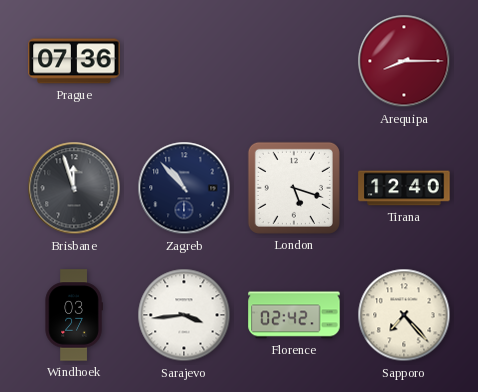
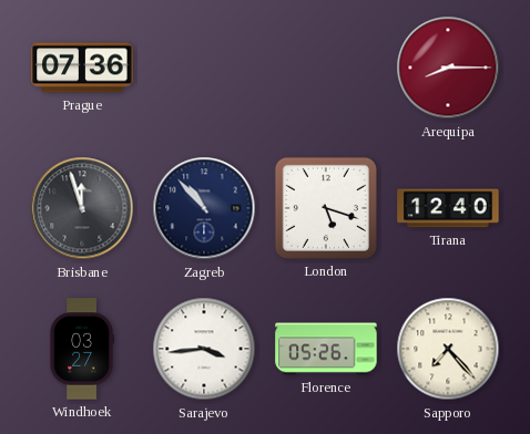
Florence: 02:42 -> 05:26 (326, 349)
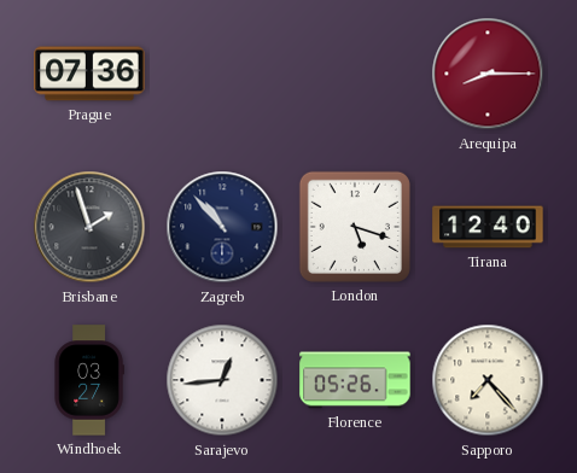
Brisbane: 11:57 -> 1:57 (89, 227)
Sarajevo: 3:44 -> 12:44 (222, 380)
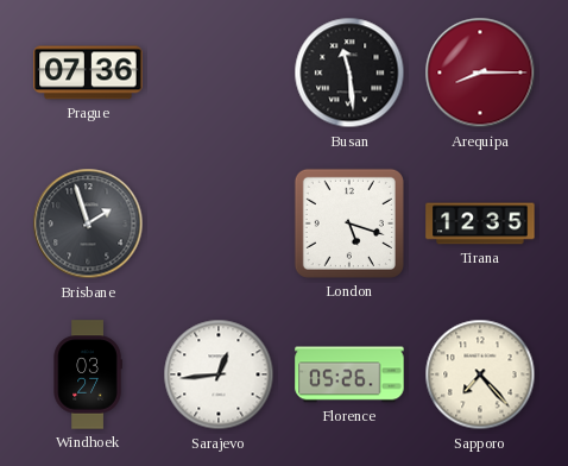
Busan: none -> 11:29 (349, 73)
Zagreb: 10:53 -> none (222, 227)
Tirana: 12:40 -> 12:35 (480, 223)
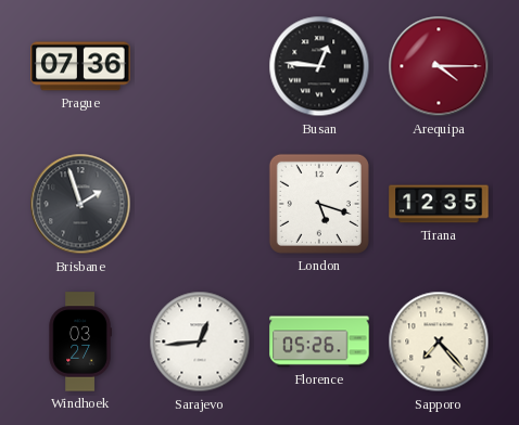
Busan: 11:29 -> 12:46 (319, 66)
Arequipa: 8:15 -> 4:15 (439, 66)
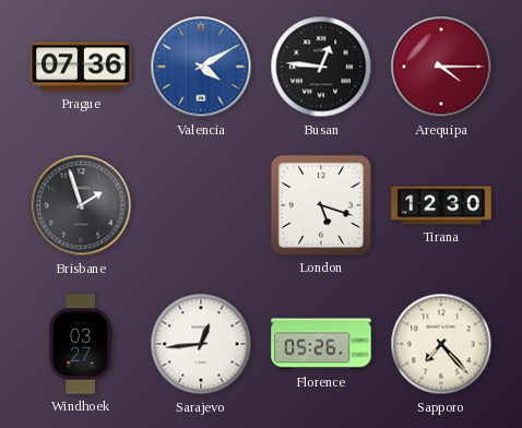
Valencia: none -> 4:10 (201, 67)
Tirana: 12:35 -> 12:30 (441, 205)
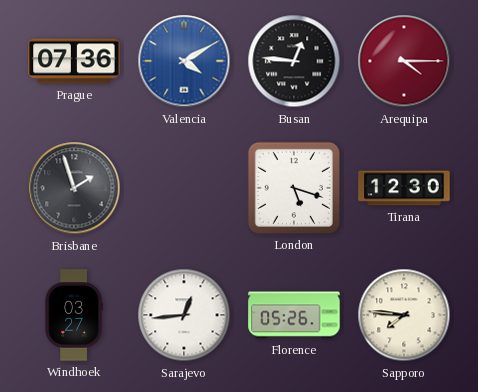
Sapporo: 7:23 -> 7:46 (404, 315)
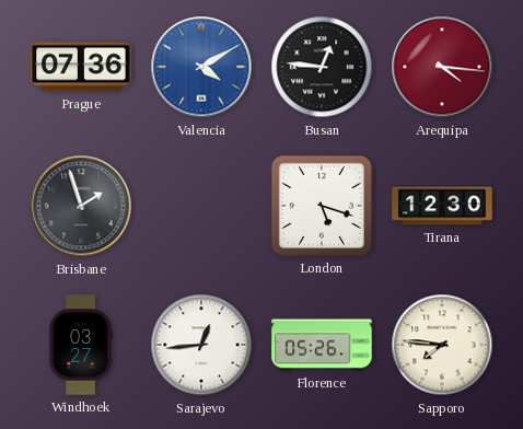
Arequipa: 4:15 -> 4:16 (442, 67)
